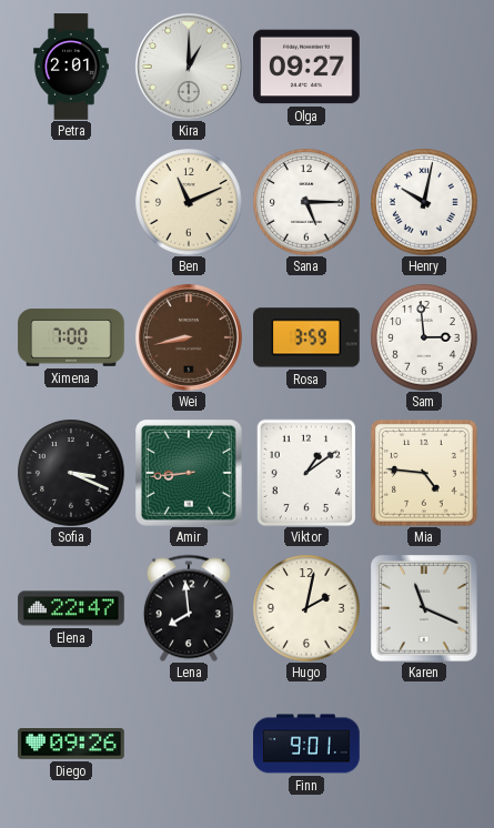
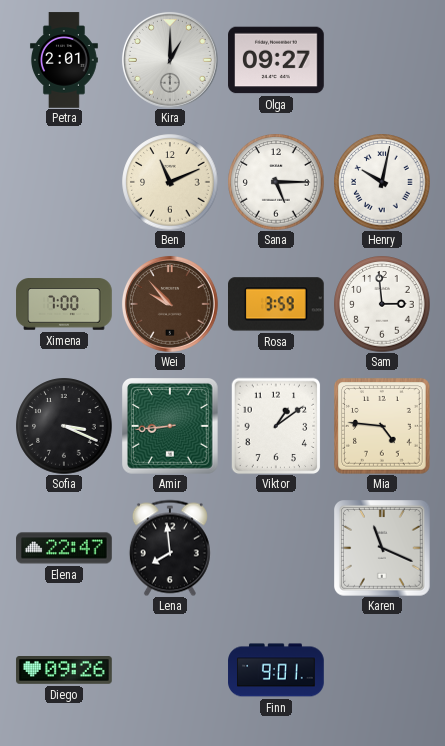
Wei: 8:43 -> 9:53 (170, 304)
Hugo: 2:02 -> none (306, 608)
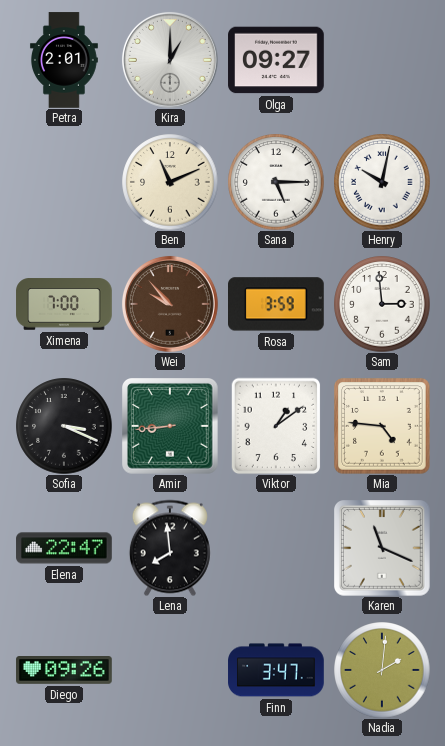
Finn: 9:01 -> 3:47 (276, 670)
Nadia: none -> 2:01 (382, 670)
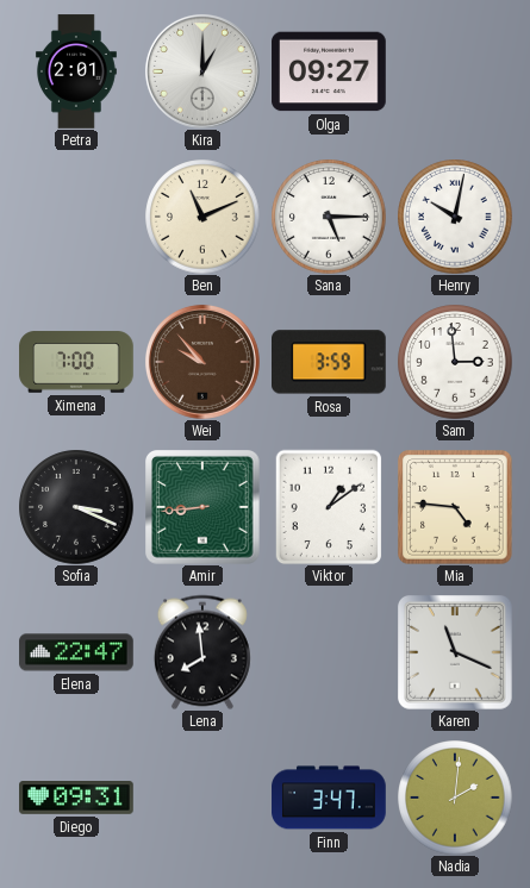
Diego: 09:26 -> 09:31 (76, 799)
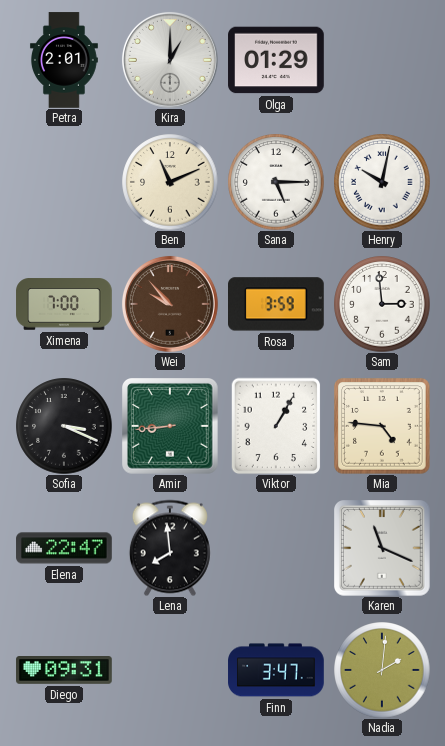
Olga: 09:27 -> 01:29 (276, 60)
Viktor: 1:09 -> 1:05 (276, 426)
